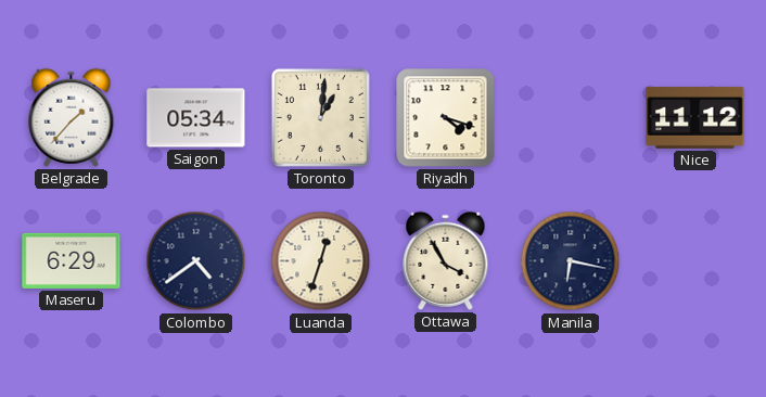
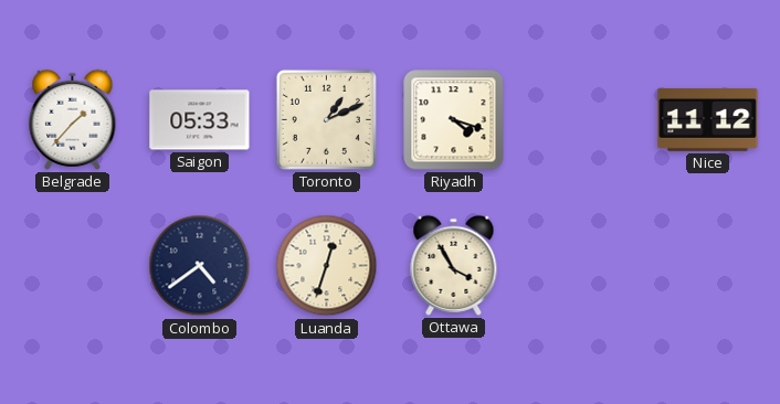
Saigon: 05:34 -> 05:33 (200, 120)
Toronto: 1:01 -> 1:11 (326, 119)
Maseru: 6:29 -> none (72, 260)
Manila: 6:17 -> none (571, 261)
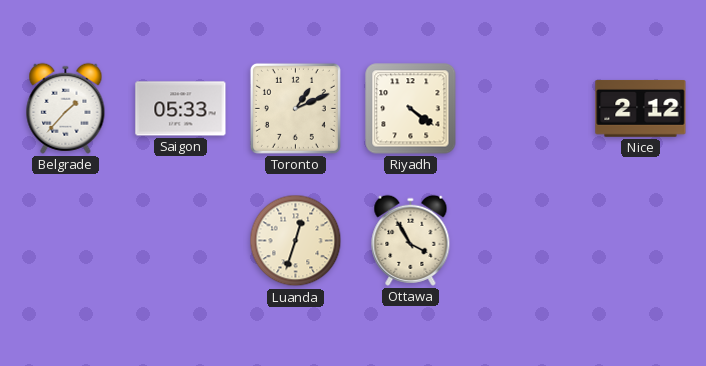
Riyadh: 4:18 -> 4:21 (411, 109)
Nice: 11:12 -> 2:12 (641, 108)
Colombo: 4:39 -> none (200, 266)
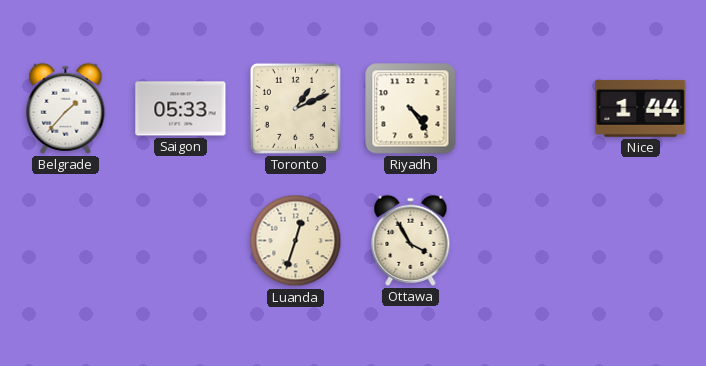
Riyadh: 4:21 -> 4:24 (411, 109)
Nice: 2:12 -> 1:44 (641, 108)
